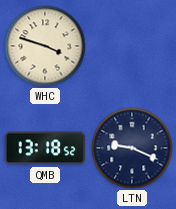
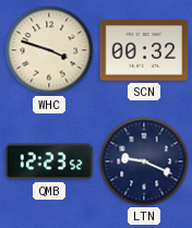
SCN: none -> 00:32 (144, 50)
QMB: 13:18 -> 12:23 (49, 161)
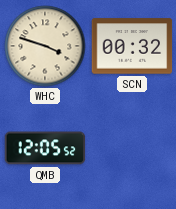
QMB: 12:23 -> 12:05 (45, 148)
LTN: 9:19 -> none (144, 161)
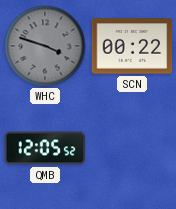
WHC dial: cream -> grey (45, 46)
SCN: 00:32 -> 00:22 (132, 46)
